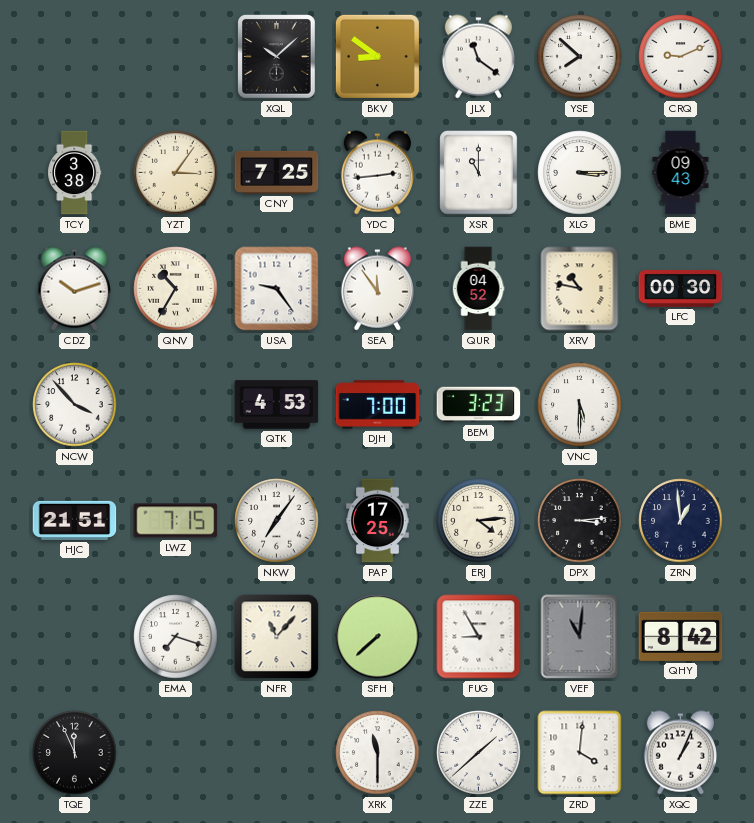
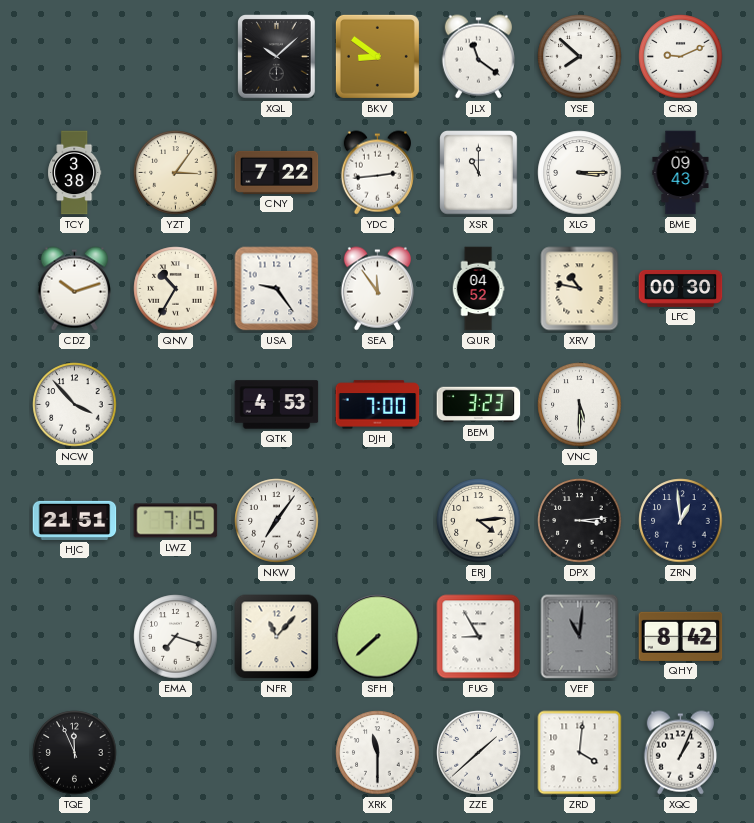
CNY: 7:25 -> 7:22 (277, 172)
PAP: 17:25 -> none (378, 521)
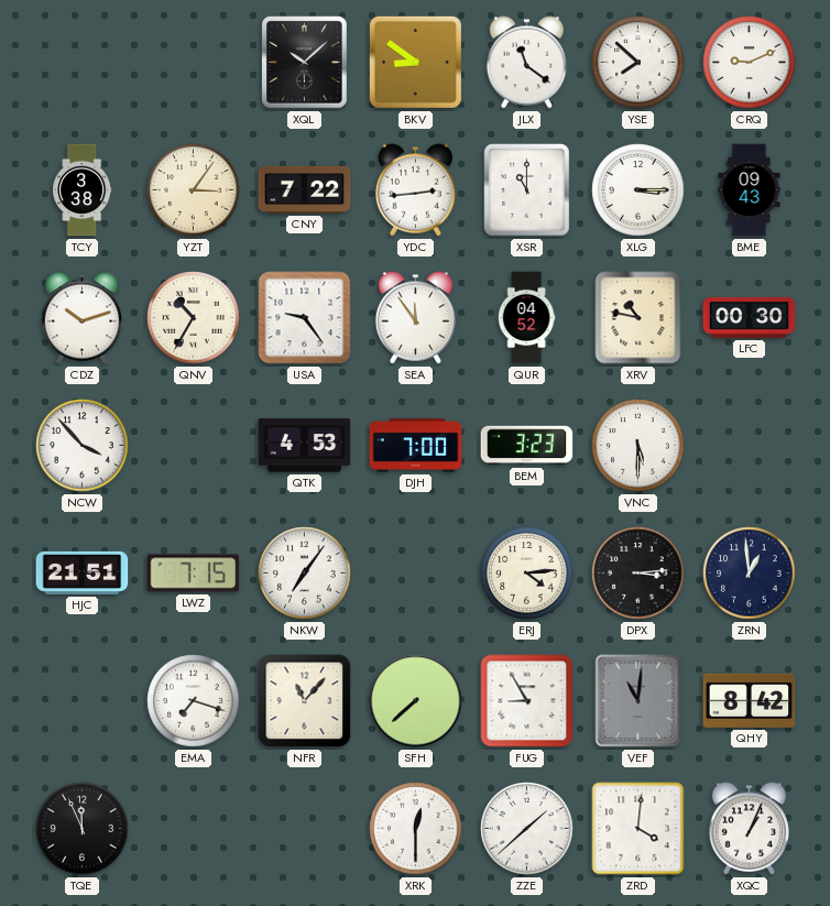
XRK: 11:30 -> 12:30 (416, 829)
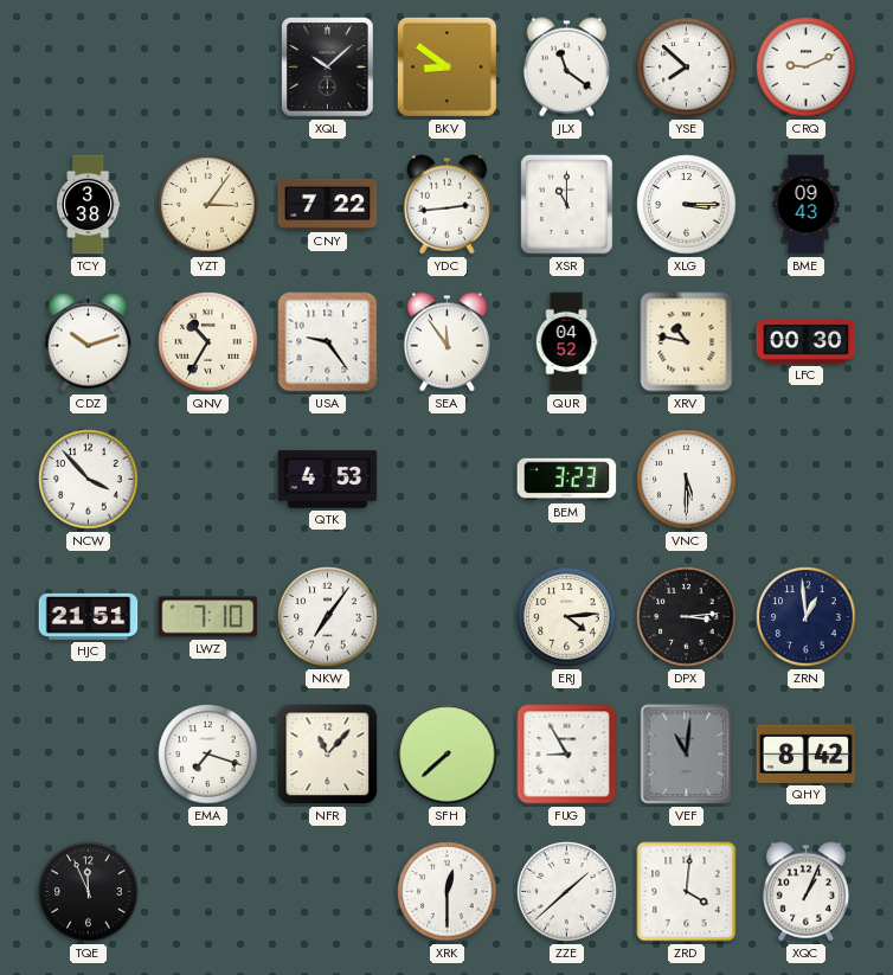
DJH: 7:00 -> none (416, 446)
LWZ: 7:15 -> 7:10 (208, 617)
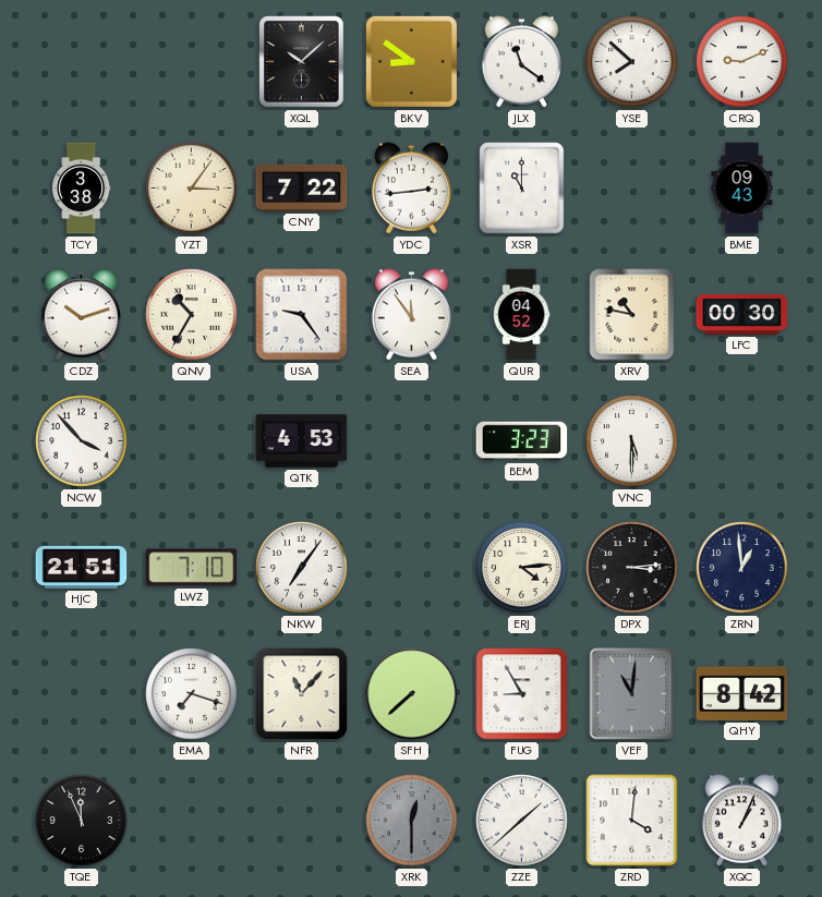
XLG: 3:15 -> none (687, 205)
XRK dial: white -> grey (412, 821)
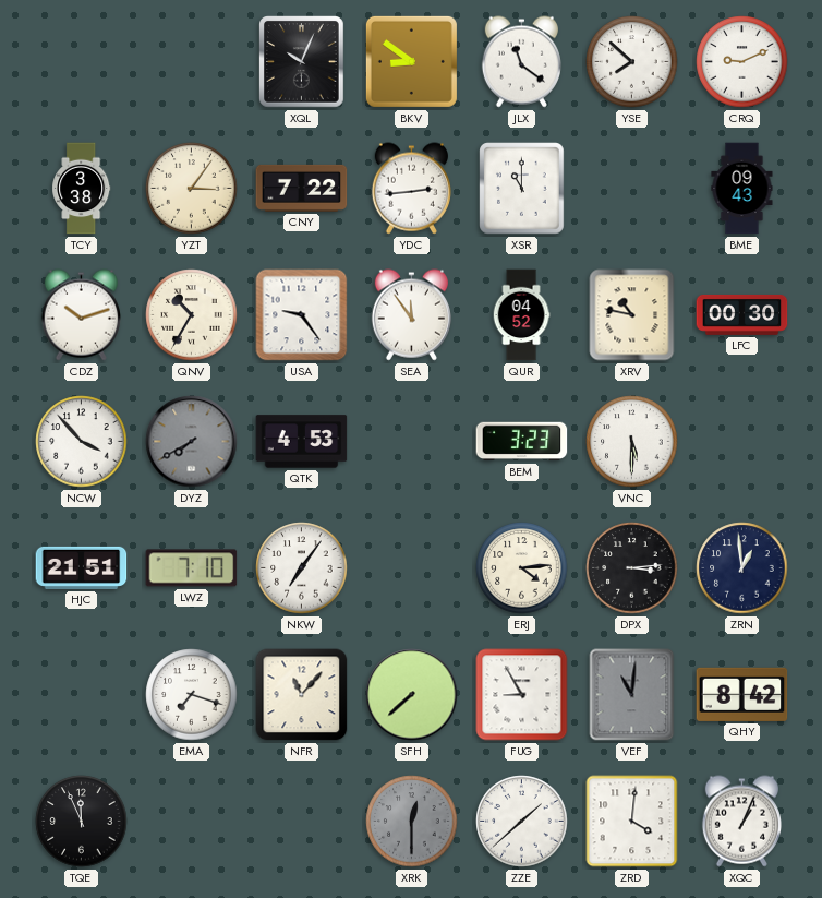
XQL: 10:08 -> 10:04 (302, 62)
DYZ: none -> 7:40 (192, 442)
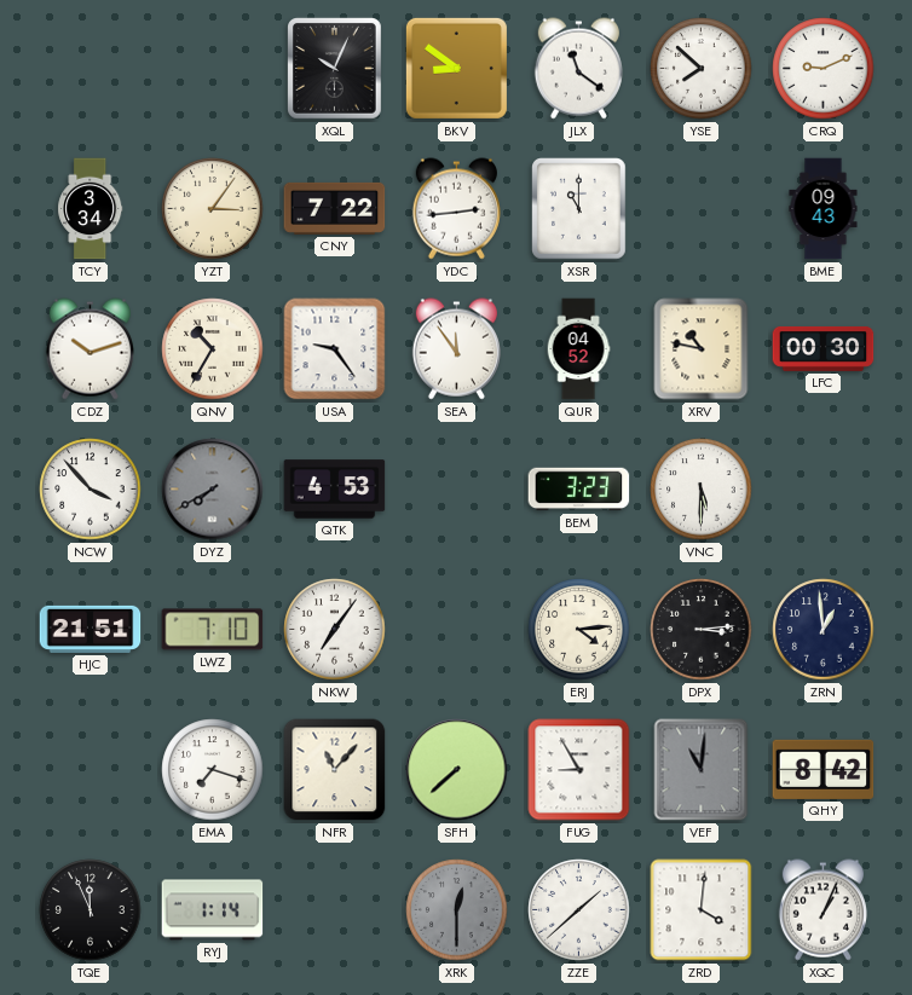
TCY: 3:38 -> 3:34 (91, 209)
RYJ: none -> 1:14 (213, 910)
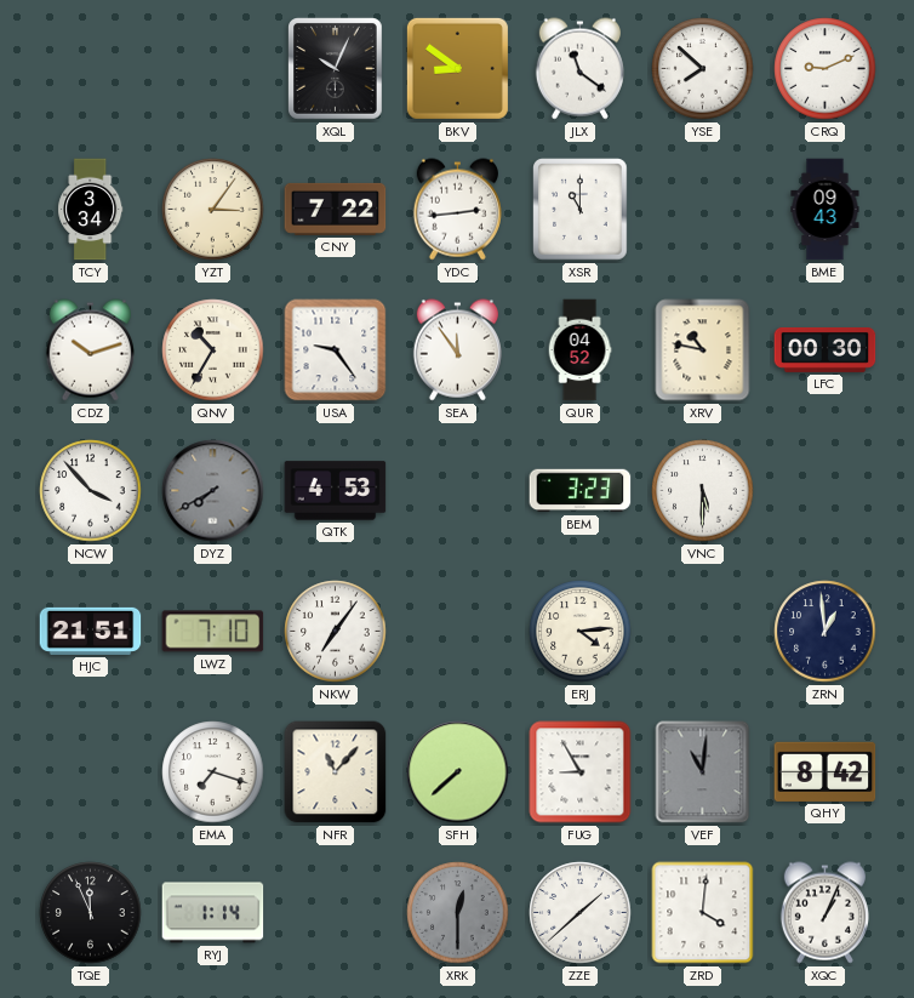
DPX: 3:14 -> none (702, 630)
